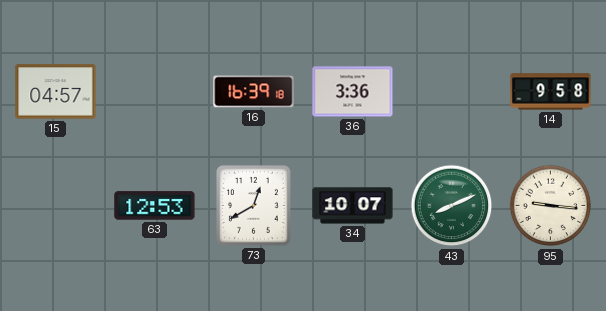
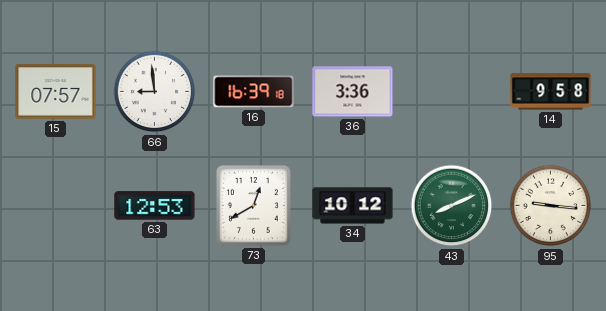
15: 04:57 -> 07:57 (56, 92)
66: none -> 8:59 (155, 92)
34: 10:07 -> 10:12 (353, 206)
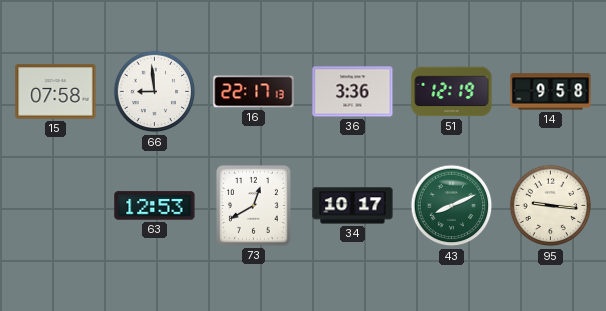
15: 07:57 -> 07:58 (56, 92)
16: 16:39 -> 22:17 (254, 92)
51: none -> 12:19 (452, 92)
34: 10:12 -> 10:17 (353, 206)
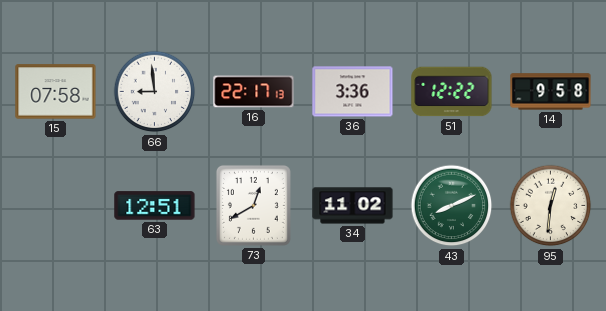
51: 12:19 -> 12:22 (452, 92)
63: 12:53 -> 12:51 (155, 206)
34: 10:17 -> 11:02 (353, 206)
95: 9:16 -> 12:31 (551, 206)
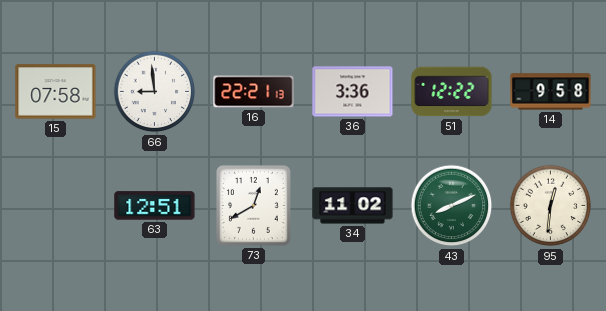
16: 22:17 -> 22:21 (254, 92)
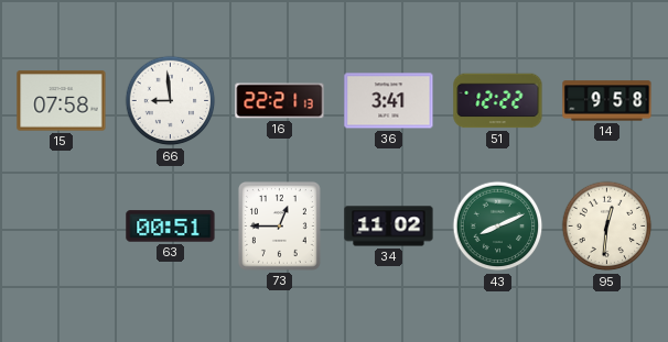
36: 3:36 -> 3:41 (389, 101)
63: 12:51 -> 00:51 (171, 227)
73: 12:40 -> 12:45 (279, 225)
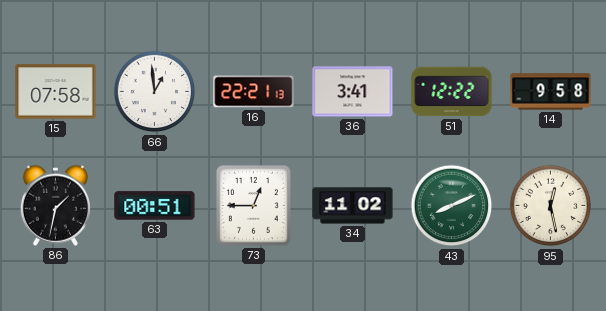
66: 8:59 -> 12:59 (155, 92)
86: none -> 1:32 (55, 205)
95: 12:31 -> 12:28 (551, 206)
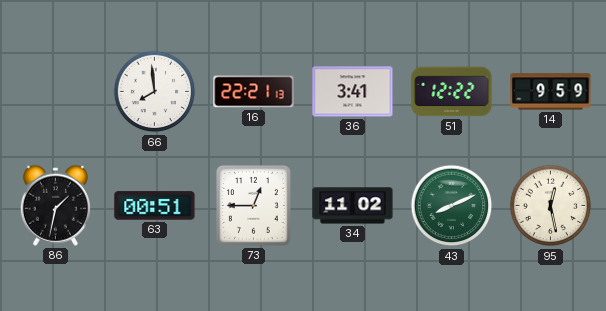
15: 07:58 -> none (56, 92)
66: 12:59 -> 7:59 (155, 92)
14: 9:58 -> 9:59 (551, 92)
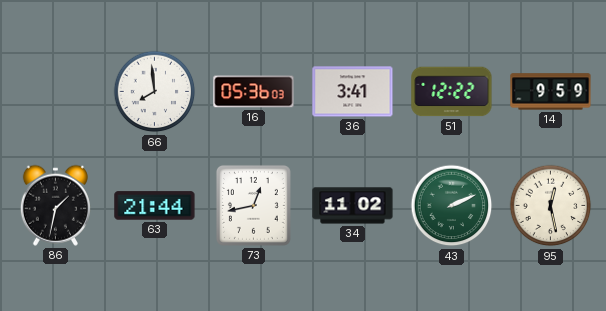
16: 22:21 -> 05:36 (254, 92)
63: 00:51 -> 21:44 (155, 206)
73: 12:45 -> 12:43 (253, 205)
43: 8:11 -> 2:11 (452, 206)
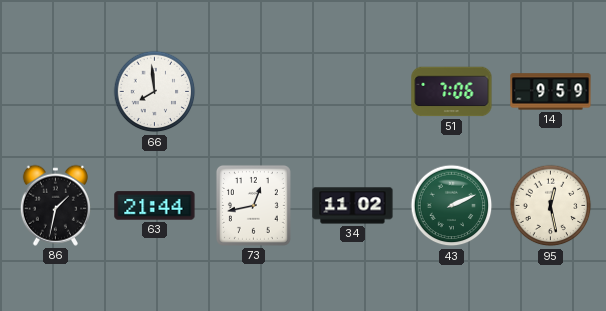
16: 05:36 -> none (254, 92)
36: 3:41 -> none (353, 92)
51: 12:22 -> 7:06 (452, 92)
